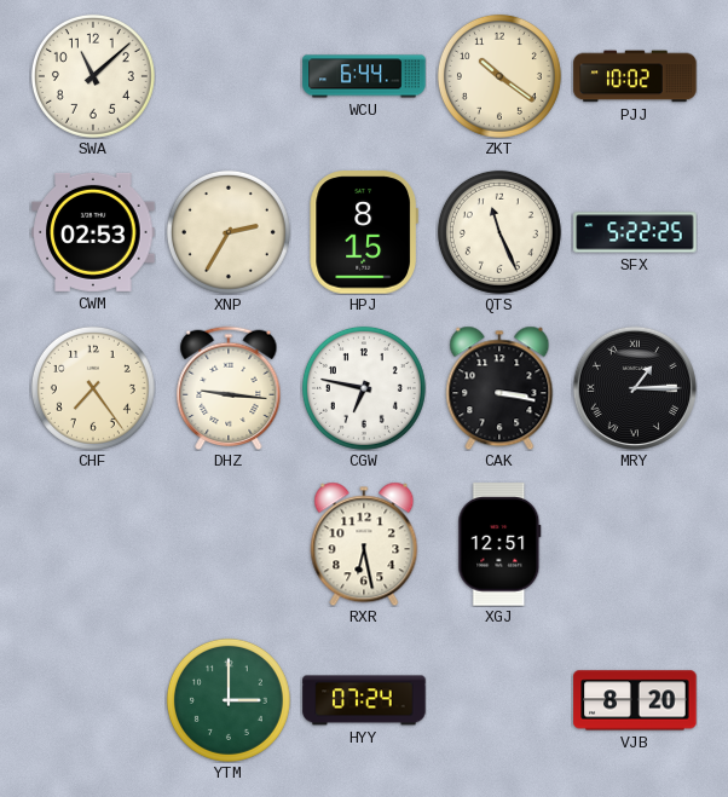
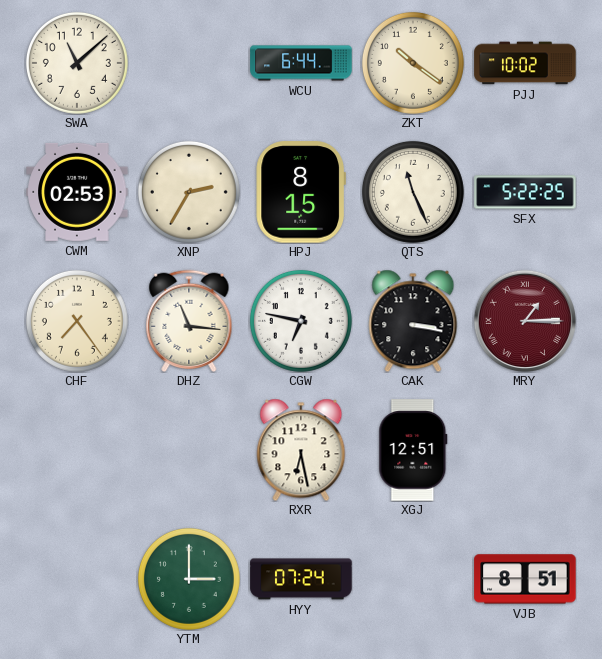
DHZ: 9:16 -> 11:16 (189, 320)
MRY dial: black -> burgundy (525, 321)
VJB: 8:20 -> 8:51 (525, 579)
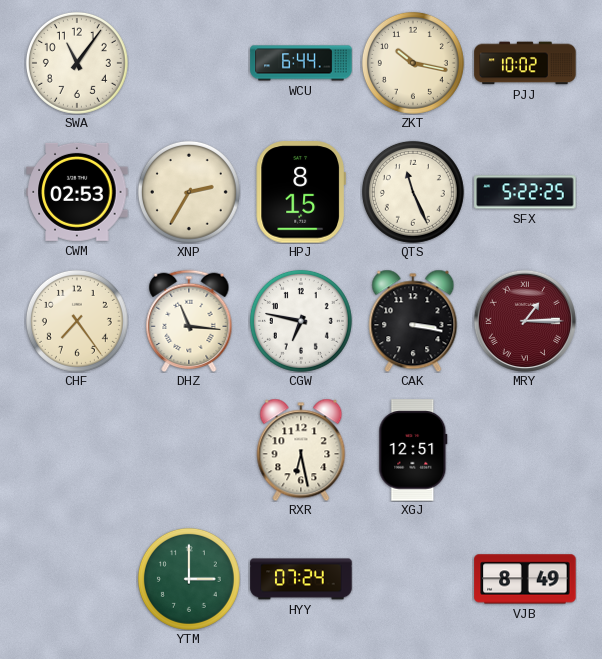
SWA: 11:08 -> 11:06 (77, 63)
ZKT: 10:21 -> 10:17 (413, 63)
VJB: 8:51 -> 8:49 (525, 579)
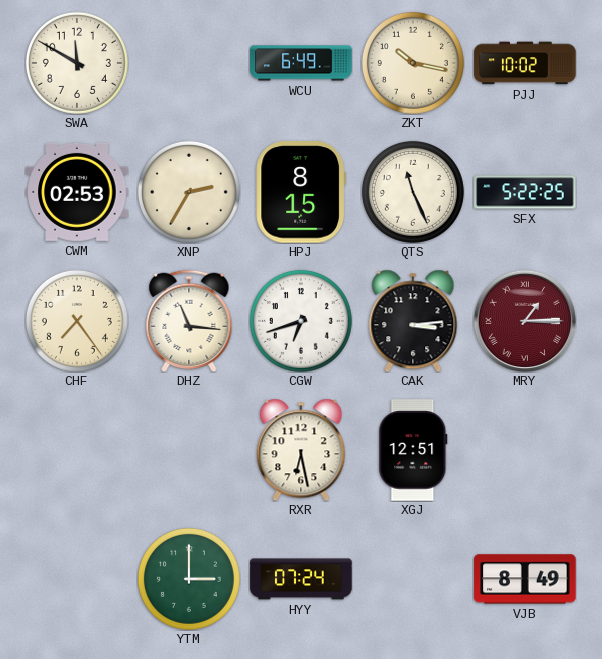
SWA: 11:06 -> 11:50 (77, 63)
WCU: 6:44 -> 6:49 (301, 63)
CGW: 6:47 -> 6:42 (301, 321)
CAK: 3:17 -> 3:14 (413, 321)
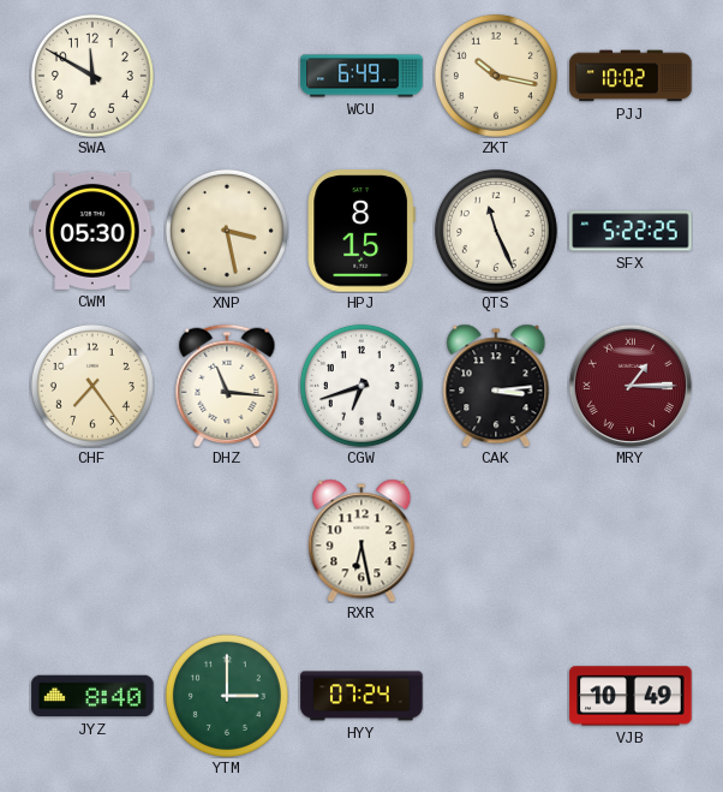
CWM: 02:53 -> 05:30 (92, 231)
XNP: 2:35 -> 3:28 (227, 231)
XGJ: 12:51 -> none (413, 450)
JYZ: none -> 8:40 (92, 696)
VJB: 8:49 -> 10:49 (631, 696)
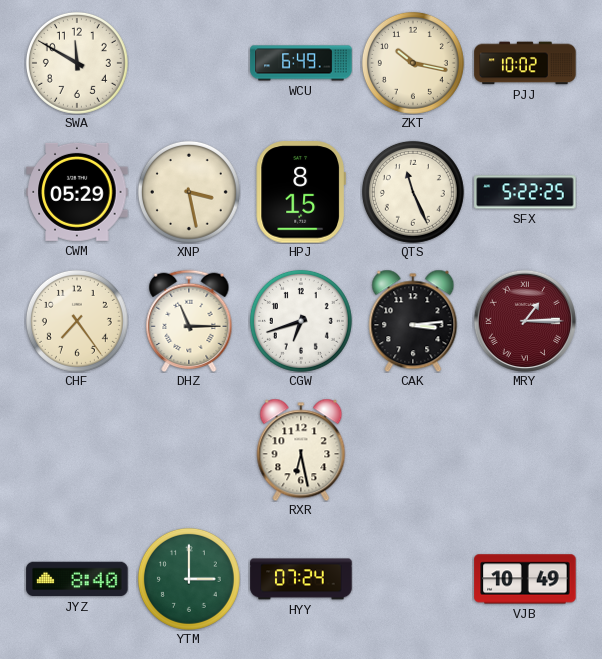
CWM: 05:30 -> 05:29 (77, 192)
DHZ: 11:16 -> 11:15 (189, 320)
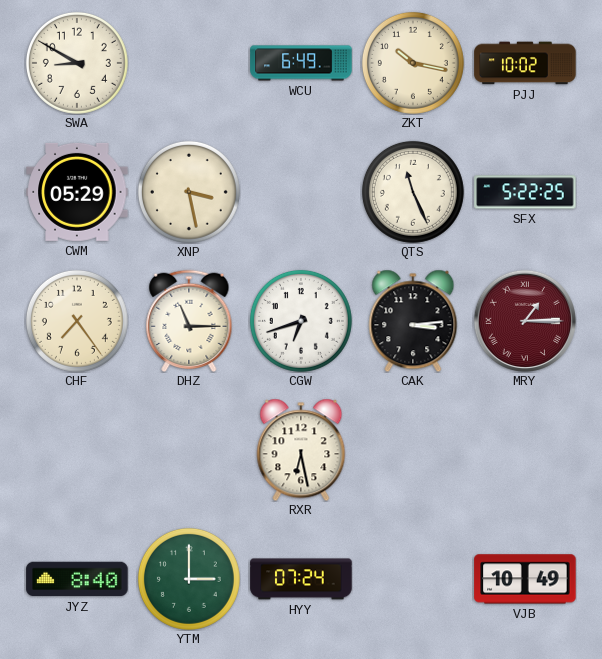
SWA: 11:50 -> 8:50 (77, 63)
HPJ: 8:15 -> none (301, 192)
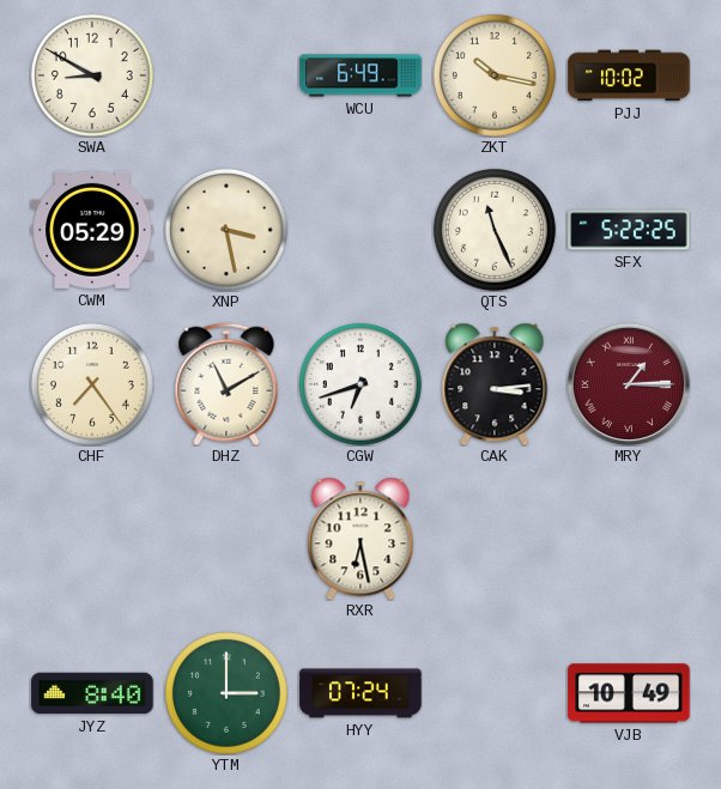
DHZ: 11:15 -> 11:10 (226, 383)
